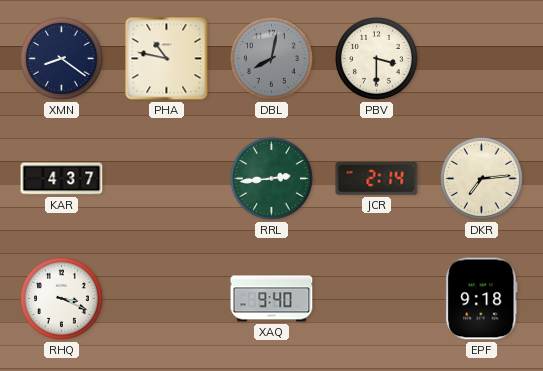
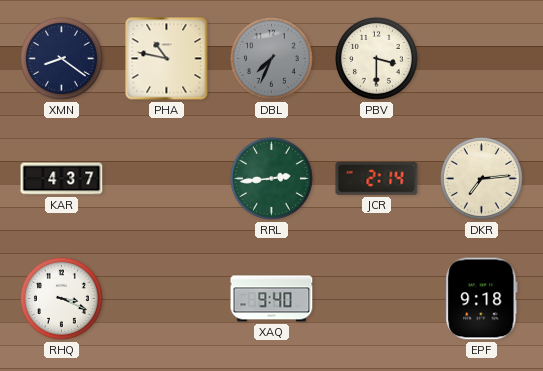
DBL: 8:02 -> 7:34 (271, 58)
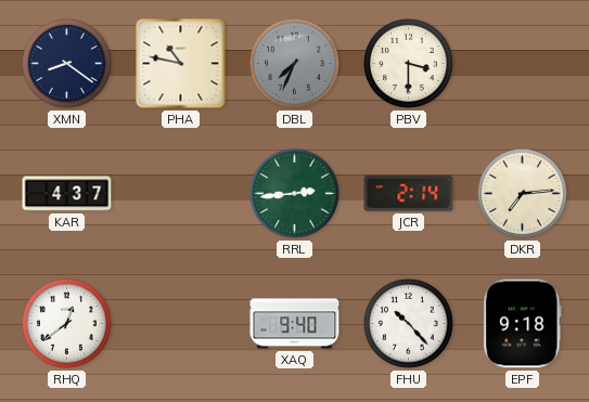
RHQ: 3:19 -> 12:39 (66, 323)
FHU: none -> 10:23 (408, 323)
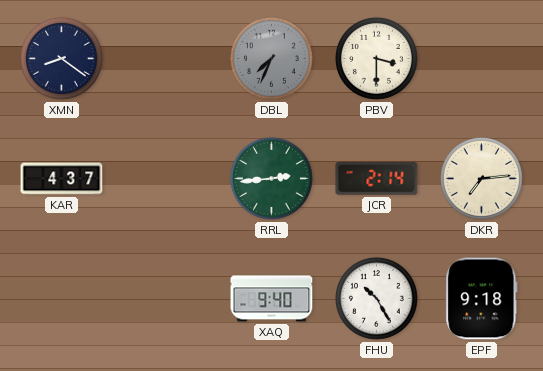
PHA: 10:47 -> none (181, 64)
RHQ: 12:39 -> none (66, 323)
FHU: 10:23 -> 10:25 (376, 298)
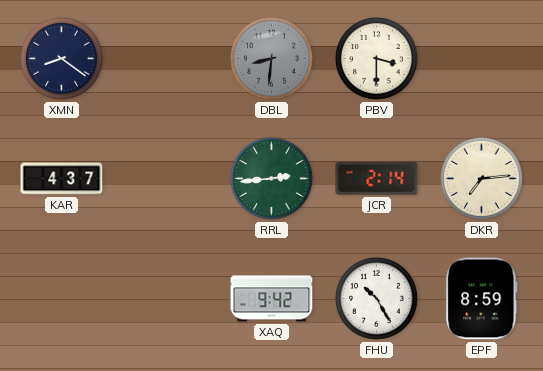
DBL: 7:34 -> 8:31 (271, 58)
XAQ: 9:40 -> 9:42 (272, 299)
EPF: 9:18 -> 8:59 (482, 299)
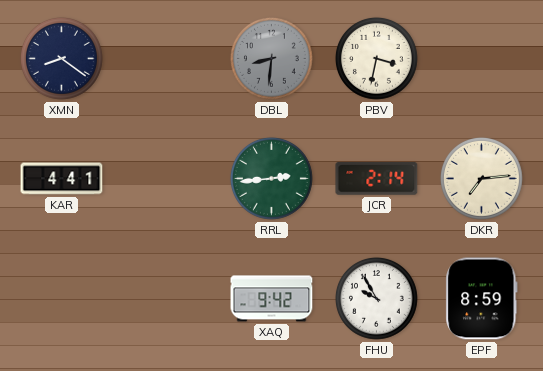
PBV: 3:30 -> 3:32 (376, 58)
KAR: 4:37 -> 4:41 (62, 179)
FHU: 10:25 -> 9:55 (376, 298)
